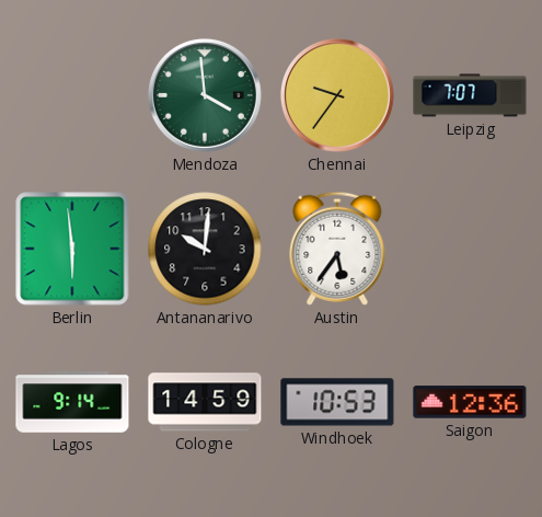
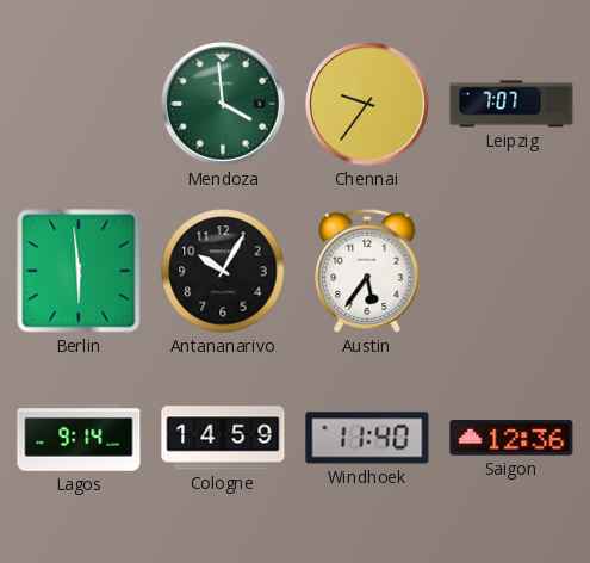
Antananarivo: 10:01 -> 10:05 (223, 271)
Windhoek: 10:53 -> 11:40 (367, 438)
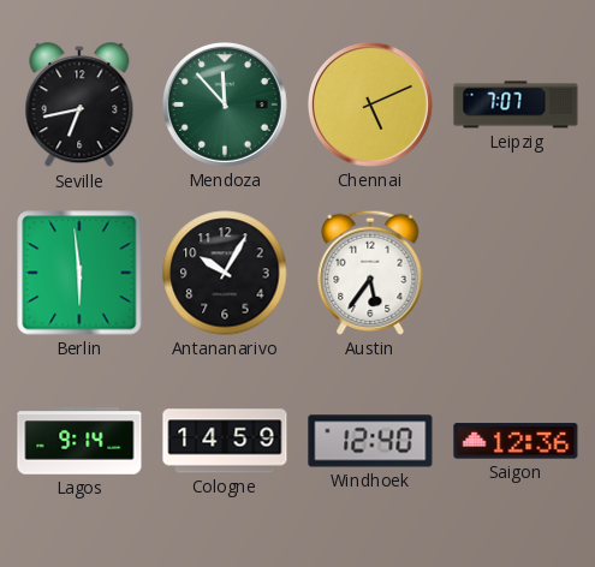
Seville: none -> 6:43 (79, 106)
Mendoza: 3:59 -> 11:53 (225, 105)
Chennai: 9:36 -> 5:11 (370, 105)
Windhoek: 11:40 -> 12:40 (370, 441)
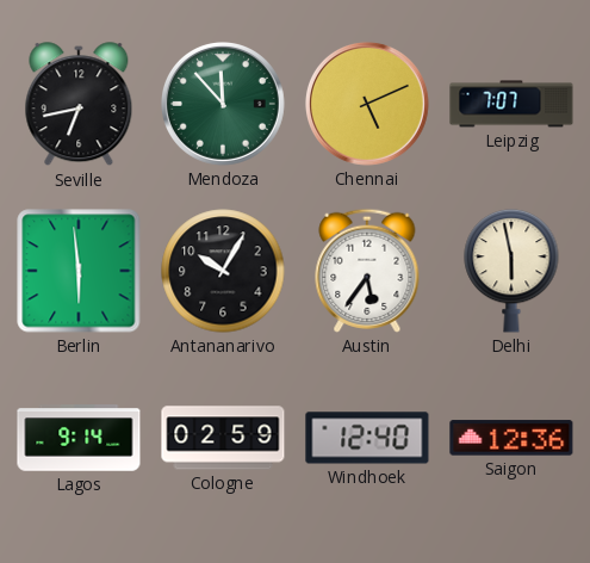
Delhi: none -> 5:58 (511, 271)
Cologne: 14:59 -> 02:59 (223, 438)
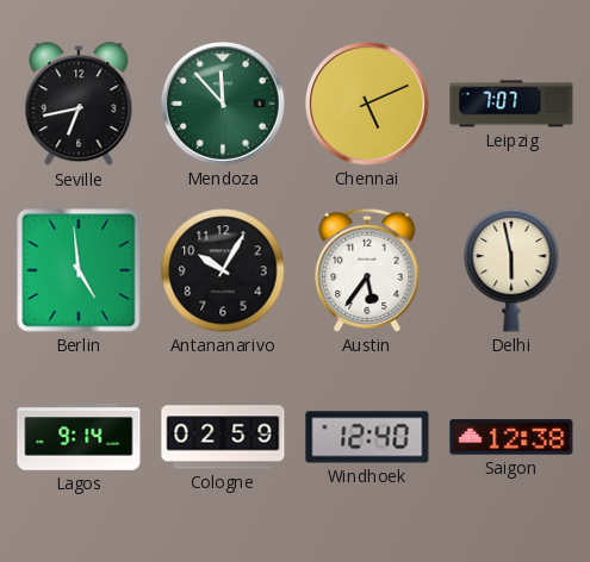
Berlin: 5:59 -> 4:59 (79, 270)
Saigon: 12:36 -> 12:38 (511, 437)
